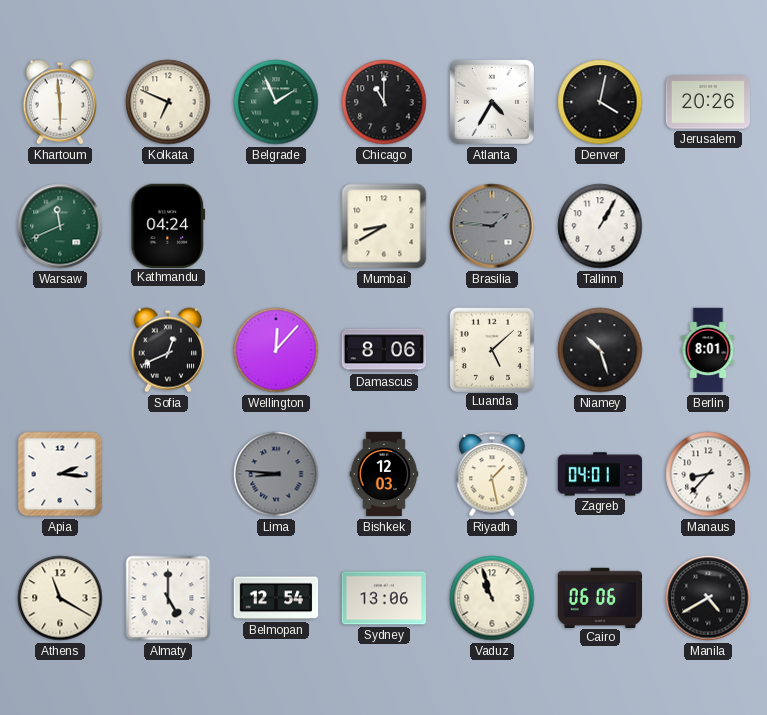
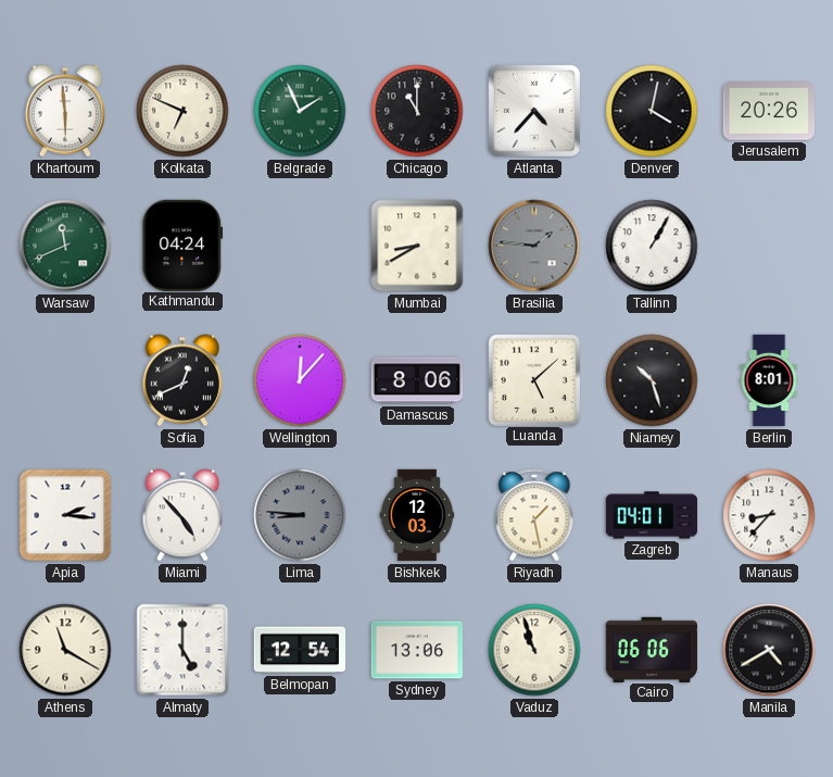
Atlanta: 4:35 -> 4:37 (534, 111)
Miami: none -> 4:53 (181, 515)
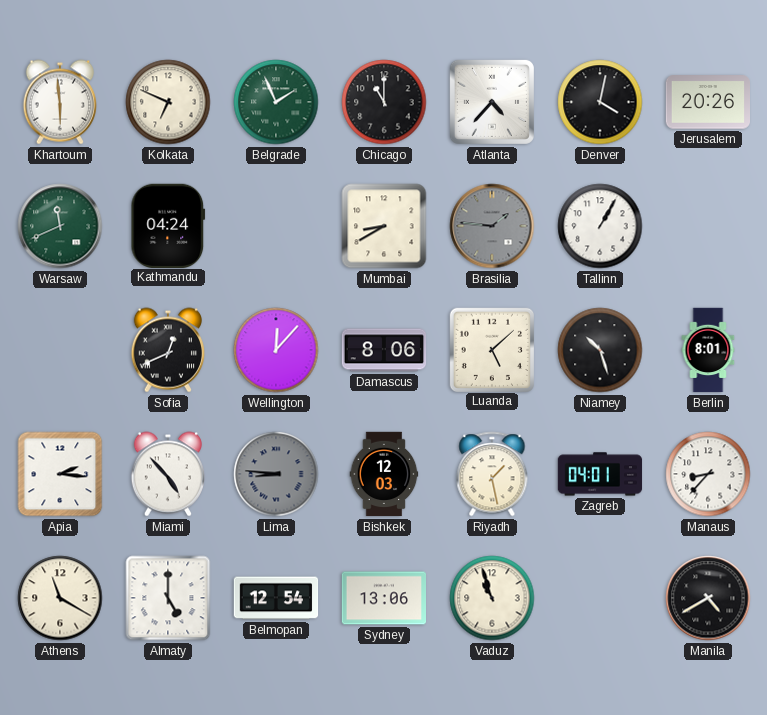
Cairo: 06:06 -> none (652, 649)
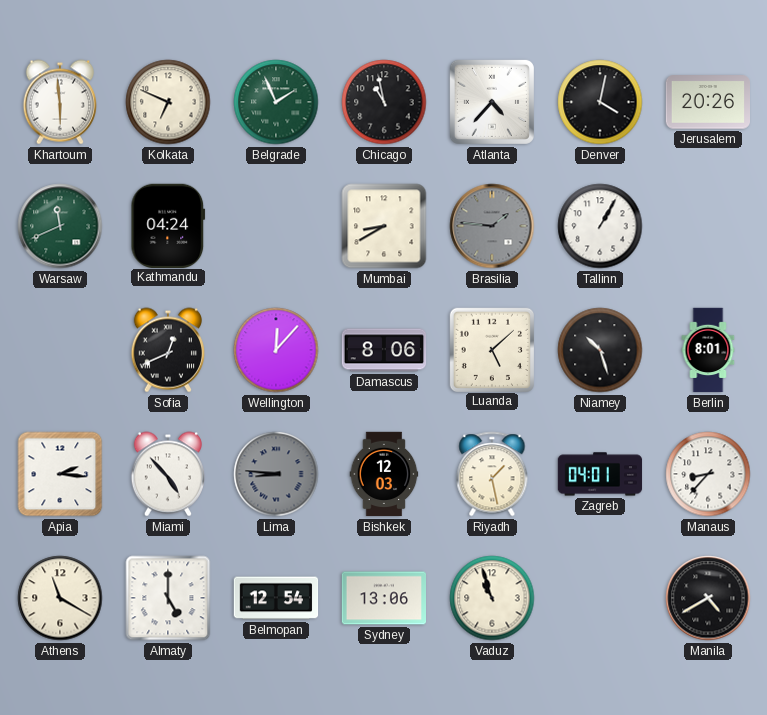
Chicago: 11:00 -> 10:58 (384, 102)
